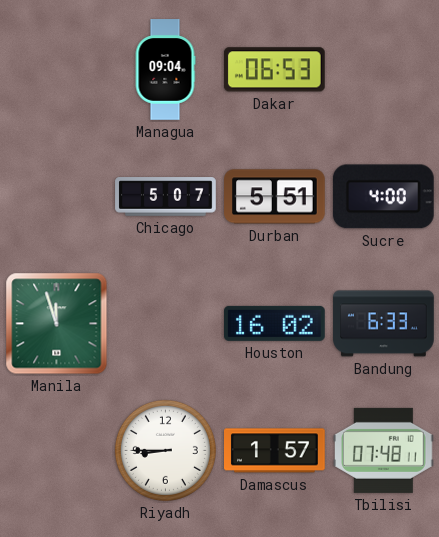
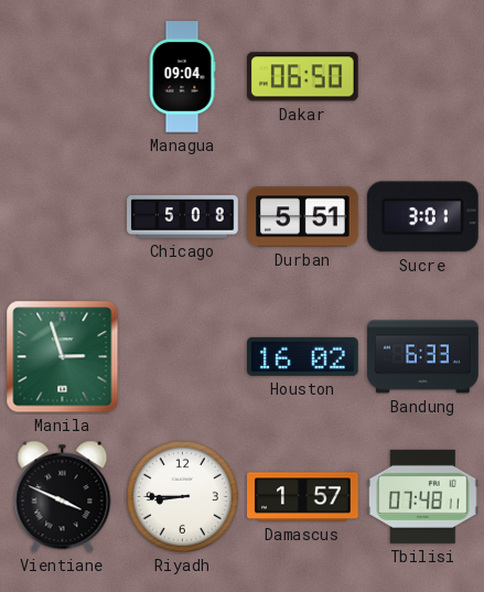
Dakar: 06:53 -> 06:50 (302, 77)
Chicago: 5:07 -> 5:08 (183, 217)
Sucre: 4:00 -> 3:01 (422, 217)
Manila: 11:57 -> 2:57 (63, 357)
Vientiane: none -> 3:49 (63, 497)
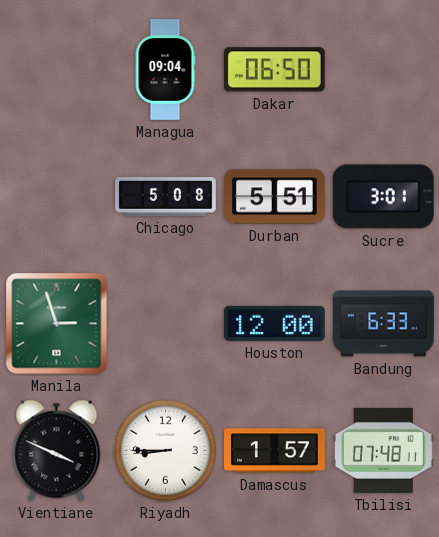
Houston: 16:02 -> 12:00 (275, 323)
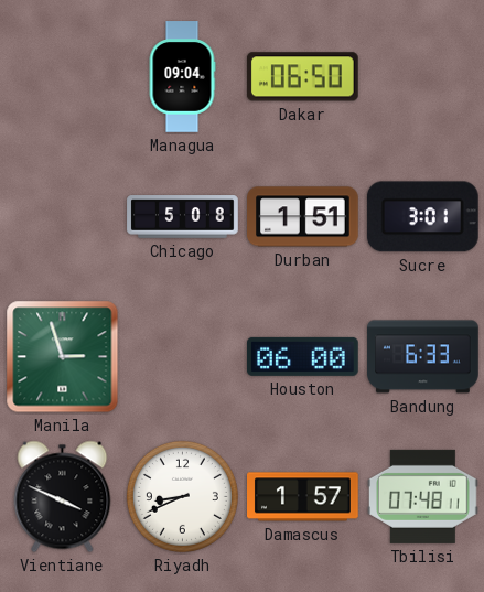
Durban: 5:51 -> 1:51 (303, 217)
Houston: 12:00 -> 06:00 (303, 356)
Riyadh: 8:45 -> 8:41 (182, 496)
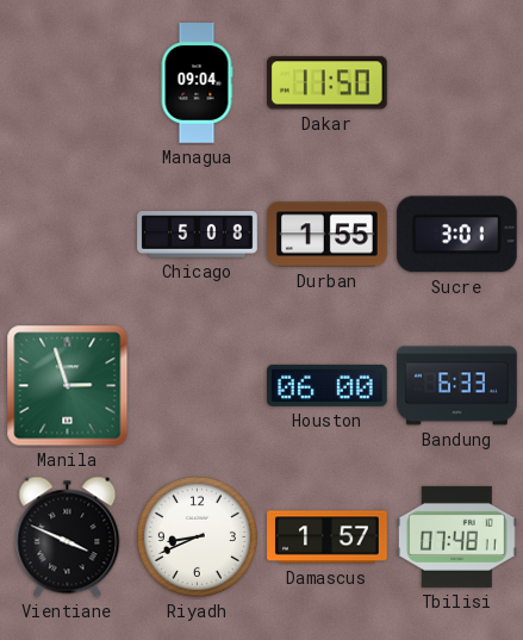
Dakar: 06:50 -> 11:50 (326, 83)
Durban: 1:51 -> 1:55 (328, 235)
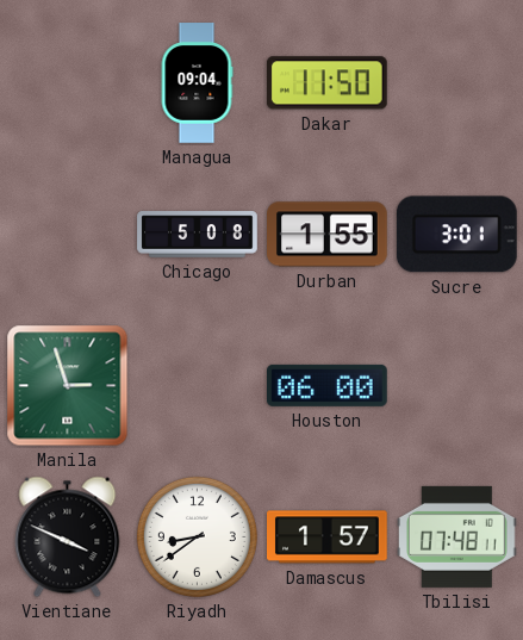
Bandung: 6:33 -> none (457, 386)
Riyadh: 8:41 -> 8:39 (197, 536)
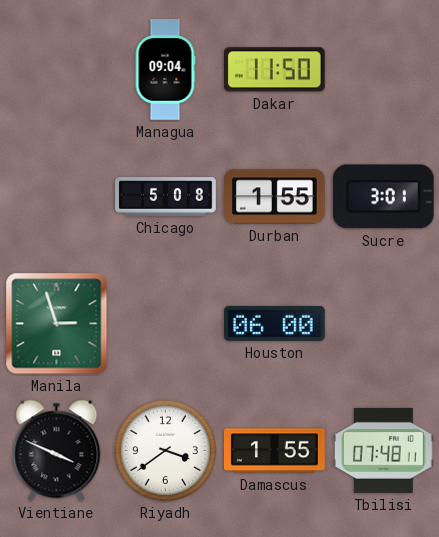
Riyadh: 8:39 -> 3:39 (165, 450)
Damascus: 1:57 -> 1:55 (275, 451)
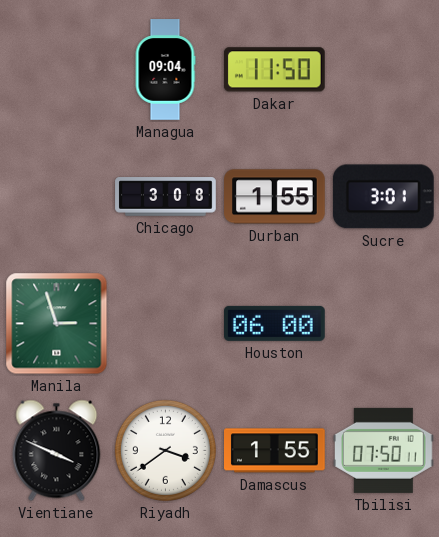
Chicago: 5:08 -> 3:08 (166, 197)
Tbilisi: 07:48 -> 07:50 (384, 450)
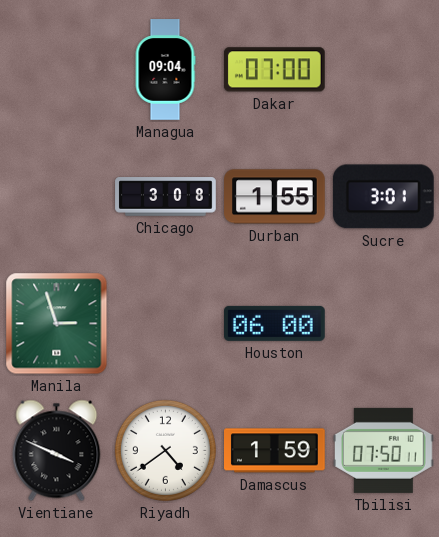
Dakar: 11:50 -> 07:00 (274, 70)
Riyadh: 3:39 -> 4:39 (165, 450)
Damascus: 1:55 -> 1:59 (275, 451)
